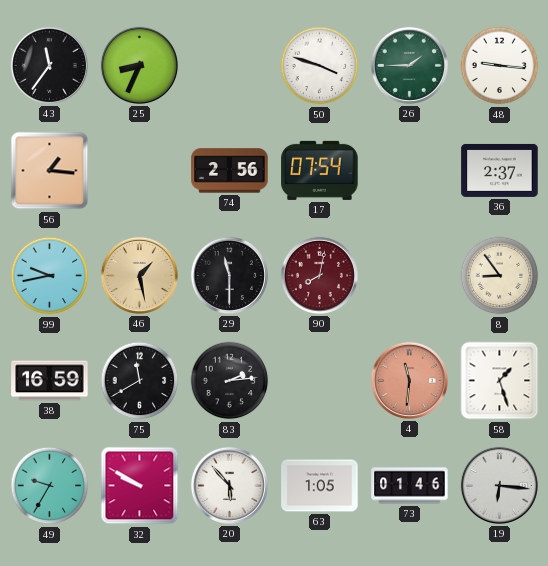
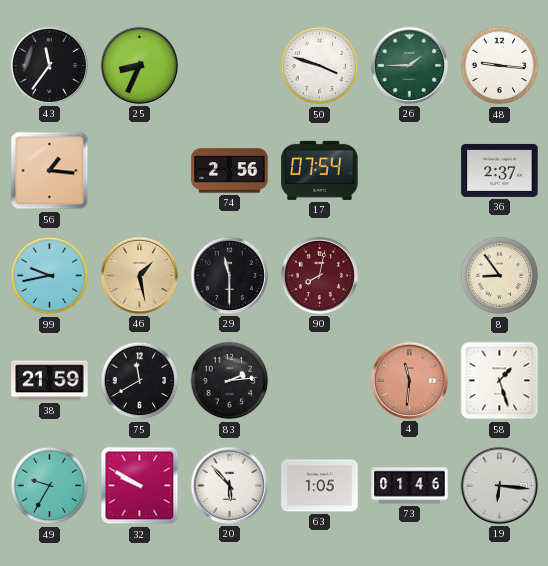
38: 16:59 -> 21:59 (50, 381)
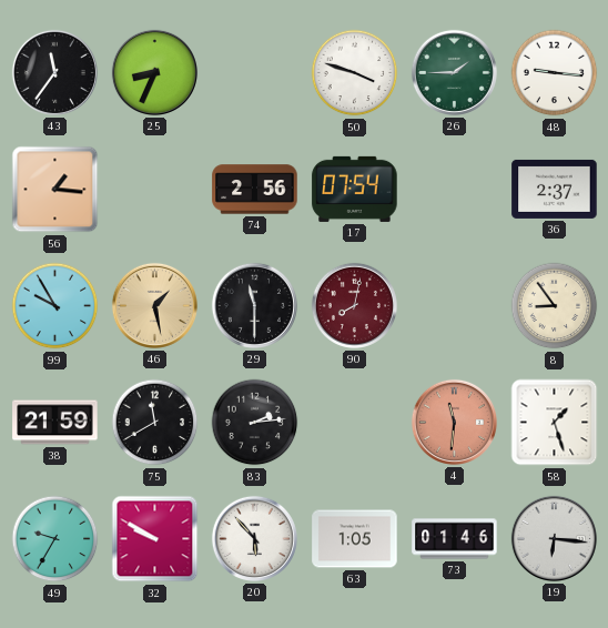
99: 9:43 -> 9:55 (55, 306)
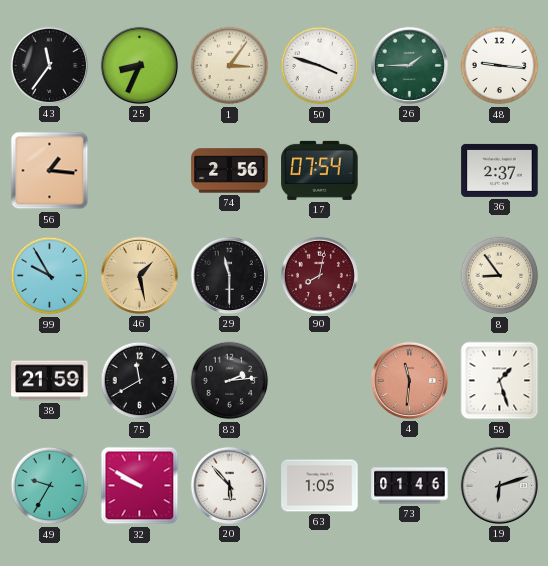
1: none -> 3:06 (230, 66)
19: 6:16 -> 6:12 (499, 485)
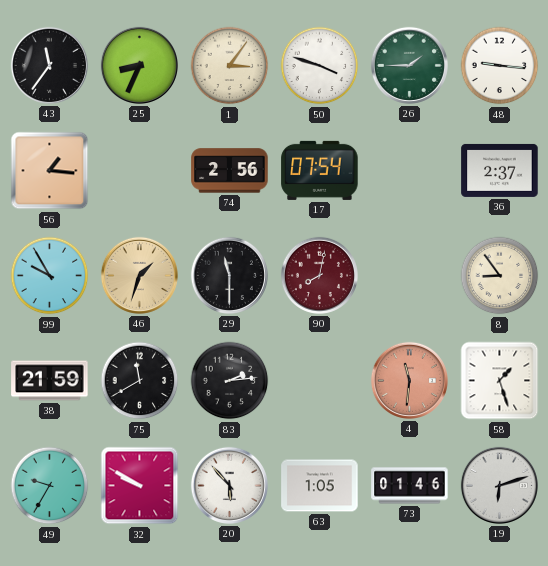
46: 1:28 -> 1:33 (139, 275)
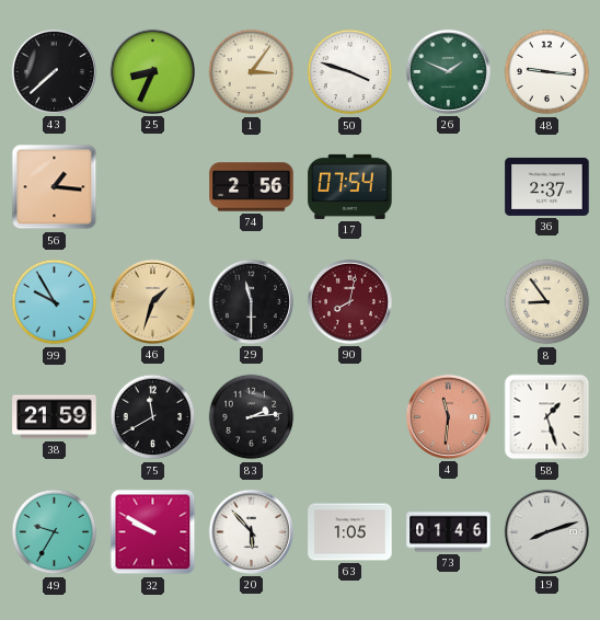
43: 11:36 -> 7:38 (54, 71)
26: 1:45 -> 1:49 (448, 71)
19: 6:12 -> 8:12 (546, 531)
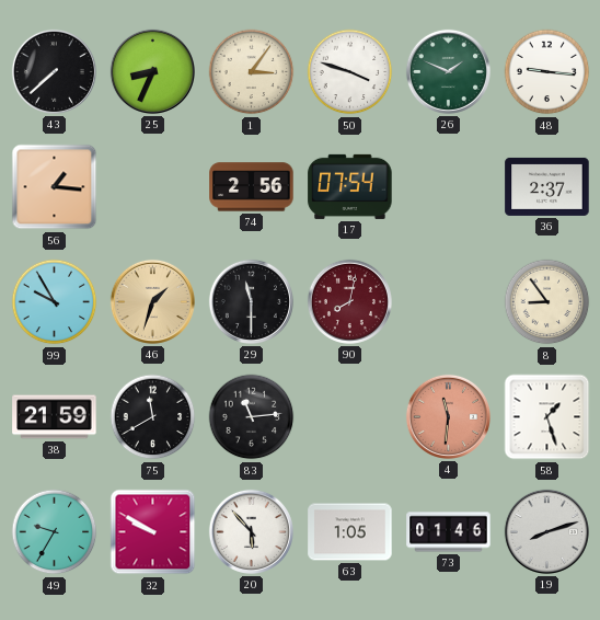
83: 2:14 -> 11:14 (252, 417)
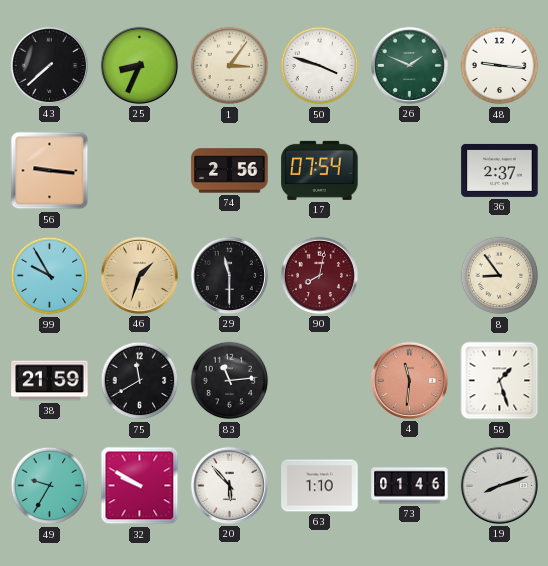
56: 1:16 -> 9:16 (50, 171)
63: 1:05 -> 1:10 (320, 486)
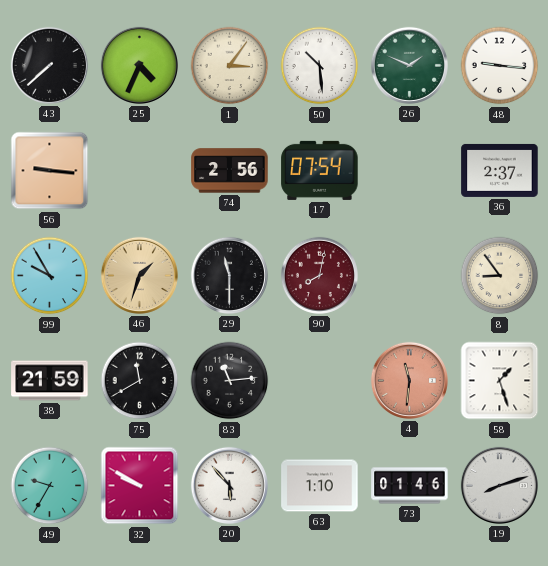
25: 8:34 -> 4:34 (139, 65)
50: 3:48 -> 10:29 (320, 66)
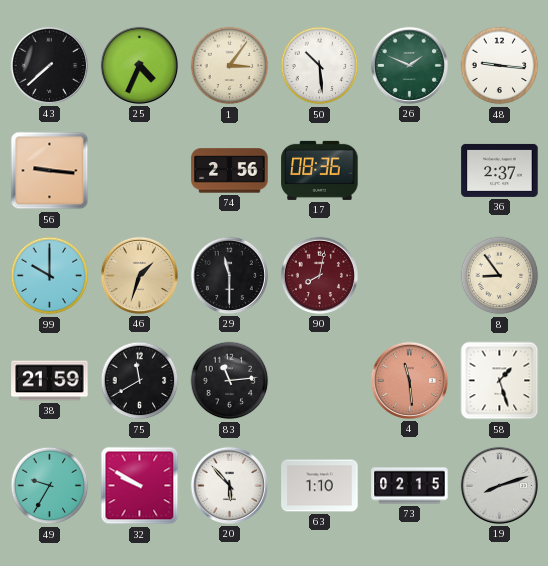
17: 07:54 -> 08:36 (320, 170)
99: 9:55 -> 10:00 (50, 276)
4: 11:31 -> 11:29 (409, 380)
73: 01:46 -> 02:15 (410, 486)
